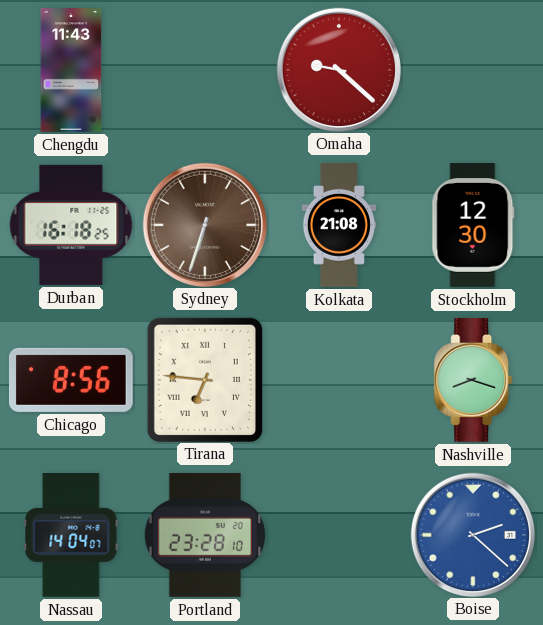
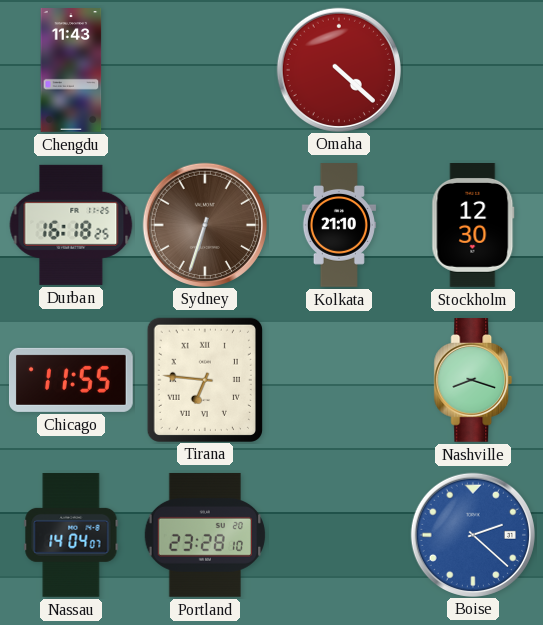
Omaha: 9:22 -> 4:22 (338, 69)
Kolkata: 21:08 -> 21:10 (339, 225)
Chicago: 8:56 -> 11:55 (72, 380)
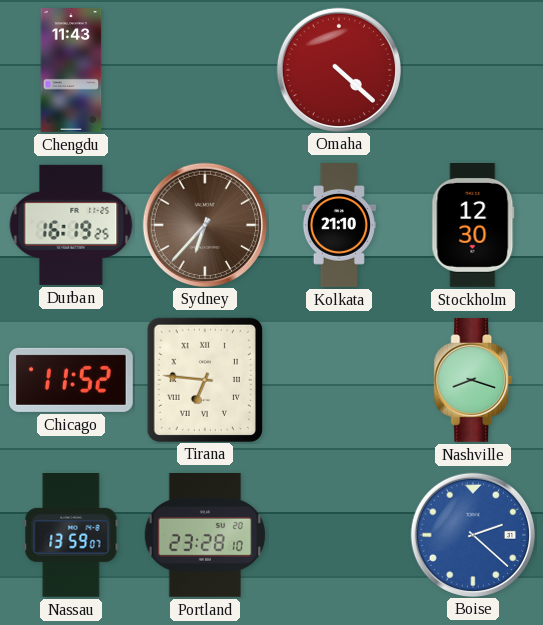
Durban: 16:18 -> 16:19 (71, 225)
Sydney: 6:33 -> 6:37 (204, 224)
Chicago: 11:55 -> 11:52 (72, 380)
Nassau: 14:04 -> 13:59 (71, 536)
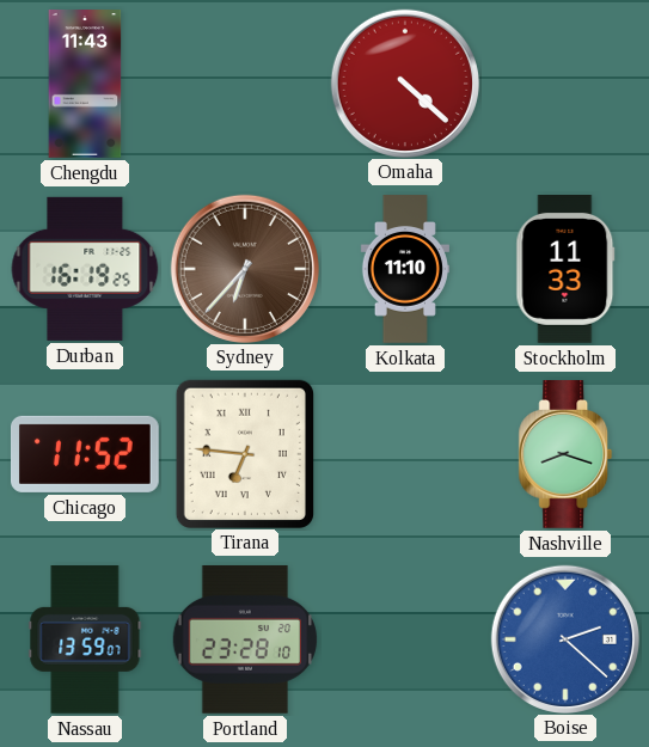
Kolkata: 21:10 -> 11:10 (405, 269)
Stockholm: 12:30 -> 11:33 (565, 270)
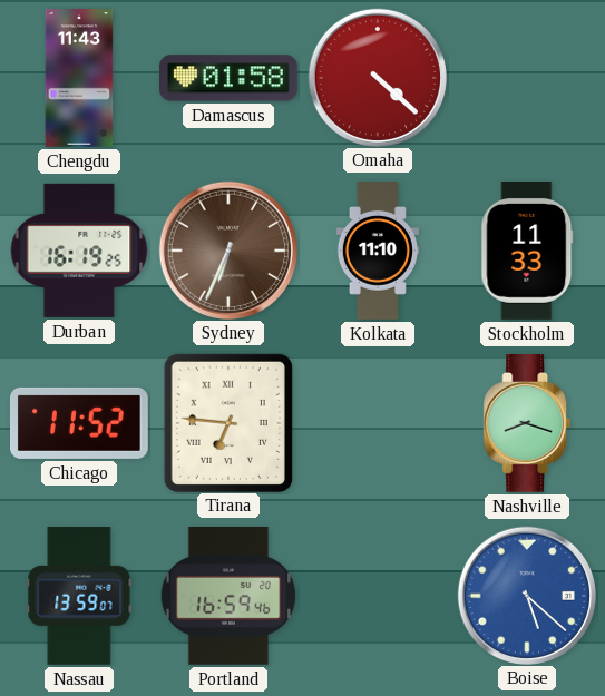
Damascus: none -> 01:58 (230, 78)
Sydney: 6:37 -> 6:34 (227, 249)
Portland: 23:28 -> 16:59 (228, 596)
Boise: 2:22 -> 5:22 (526, 595)
